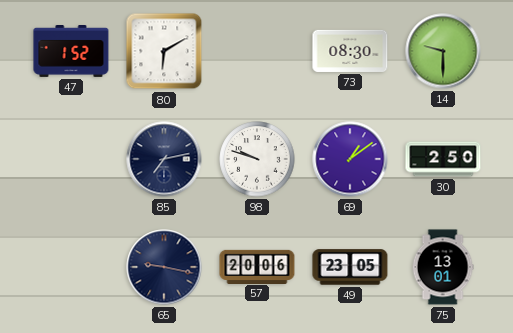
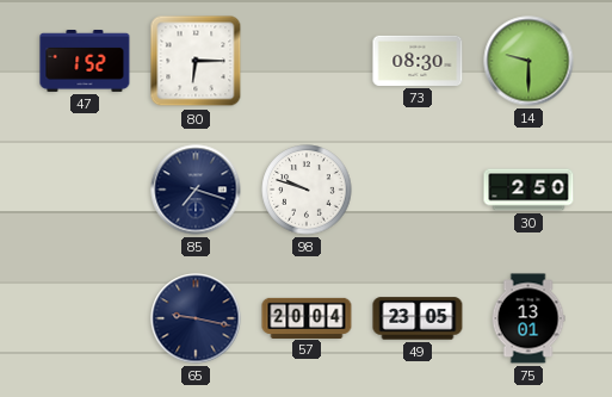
80: 6:10 -> 6:15 (196, 61)
85: 7:13 -> 7:18 (196, 190)
69: 1:09 -> none (350, 159)
57: 20:06 -> 20:04 (307, 317)
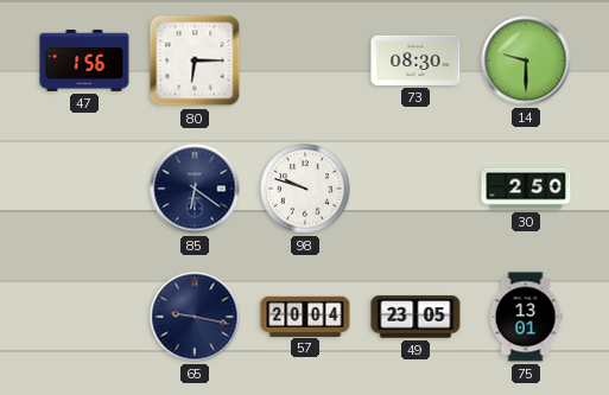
47: 1:52 -> 1:56 (84, 62)
85: 7:18 -> 6:21 (195, 189)
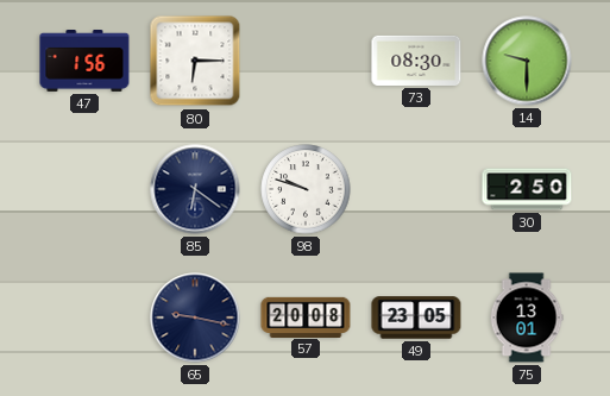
57: 20:04 -> 20:08 (306, 316)
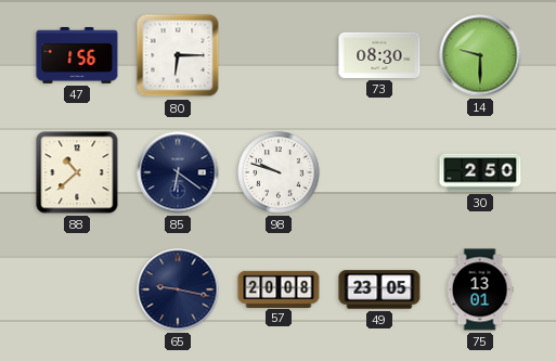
88: none -> 10:38 (77, 172)
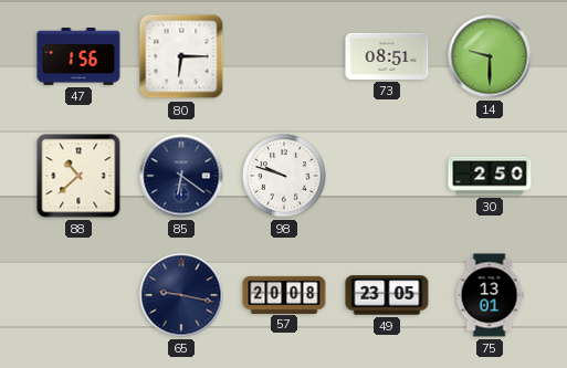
73: 08:30 -> 08:51 (387, 56)
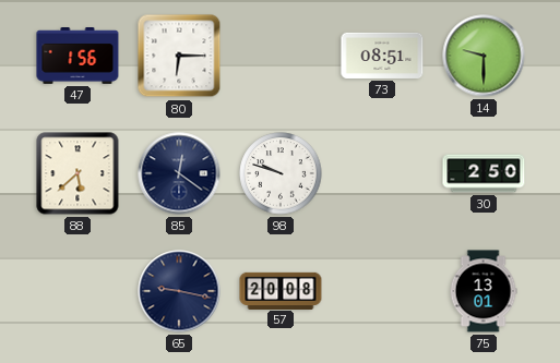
88: 10:38 -> 5:38 (78, 173)
85: 6:21 -> 12:21 (179, 173)
49: 23:05 -> none (387, 295)
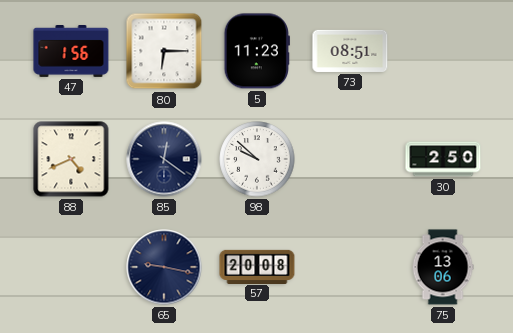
5: none -> 11:23 (257, 51)
14: 9:30 -> none (484, 56)
88: 5:38 -> 4:41 (71, 159)
98: 9:48 -> 9:52 (257, 159)
75: 13:01 -> 13:06 (443, 267)
